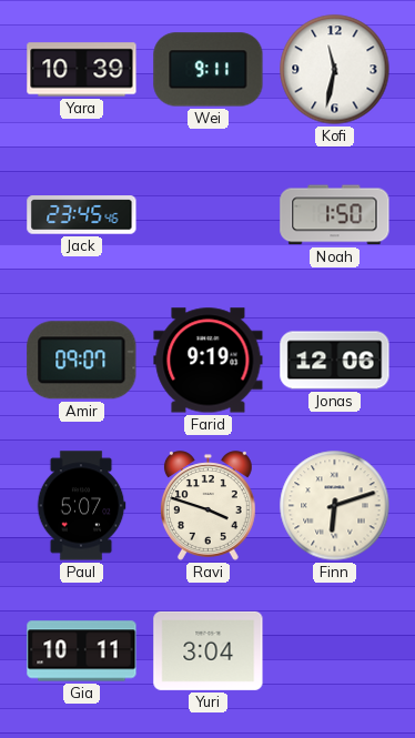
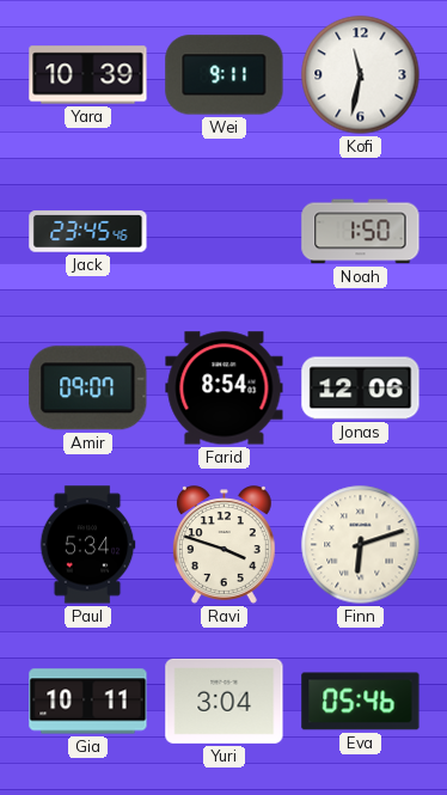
Farid: 9:19 -> 8:54 (225, 389)
Paul: 5:07 -> 5:34 (87, 545)
Eva: none -> 05:46 (361, 702)
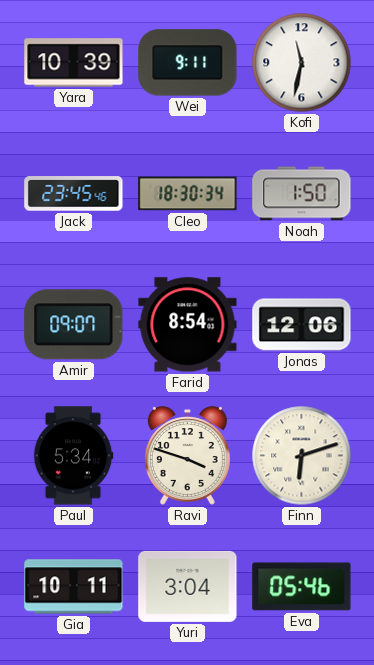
Cleo: none -> 18:30 (188, 194)
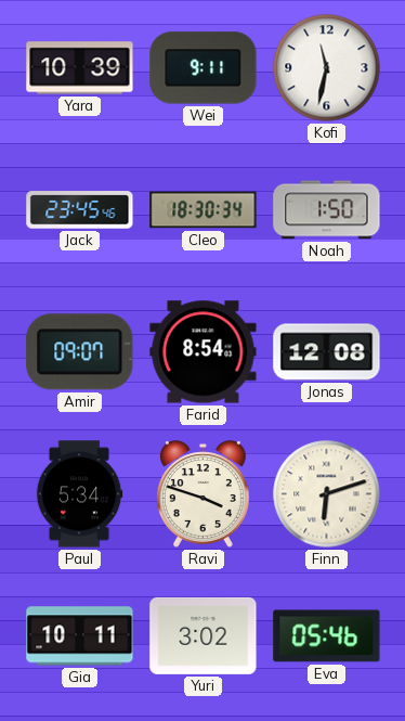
Jonas: 12:06 -> 12:08 (327, 352)
Yuri: 3:04 -> 3:02 (204, 635)
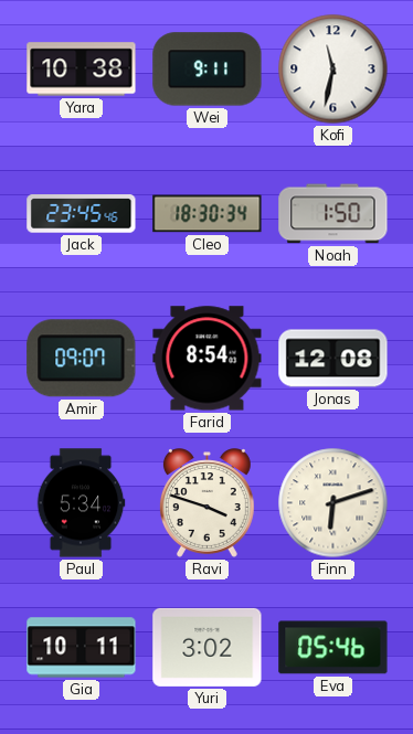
Yara: 10:39 -> 10:38 (82, 70)
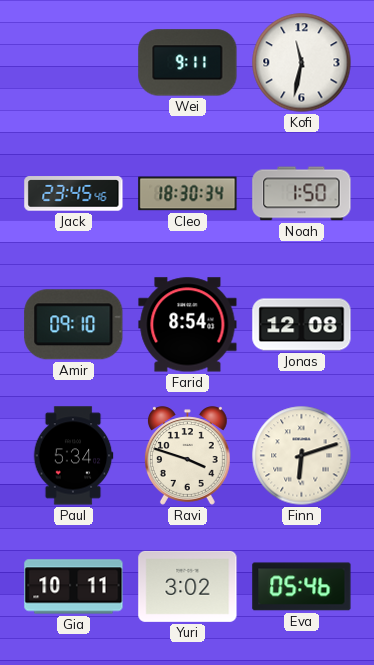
Yara: 10:38 -> none (82, 70)
Amir: 09:07 -> 09:10 (74, 325)
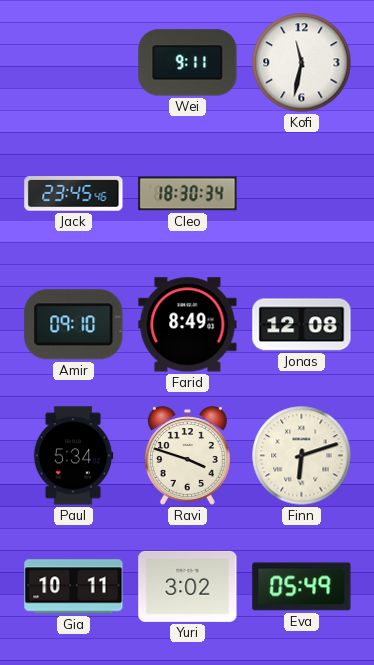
Noah: 1:50 -> none (302, 194)
Farid: 8:54 -> 8:49 (188, 325)
Eva: 05:46 -> 05:49 (302, 587)
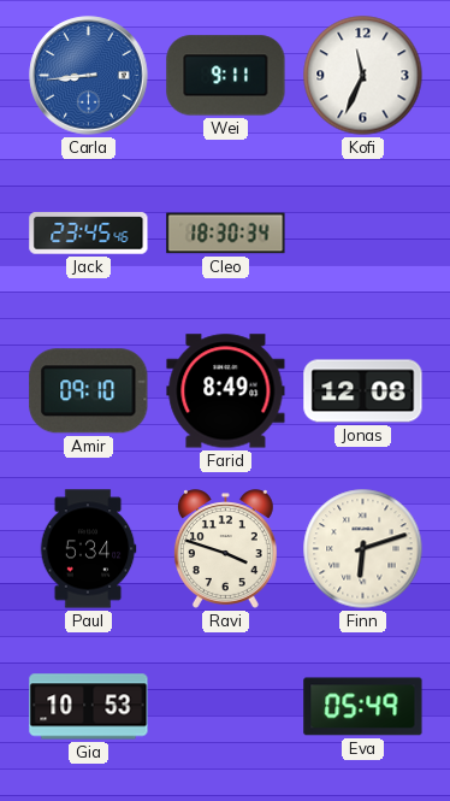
Carla: none -> 8:44 (89, 76)
Kofi: 11:32 -> 11:34 (363, 76)
Gia: 10:11 -> 10:53 (89, 707)
Yuri: 3:02 -> none (188, 586)
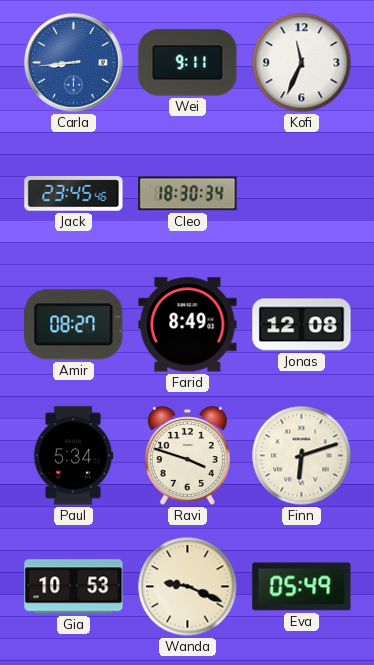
Amir: 09:10 -> 08:27 (74, 325)
Wanda: none -> 9:19 (188, 587)
